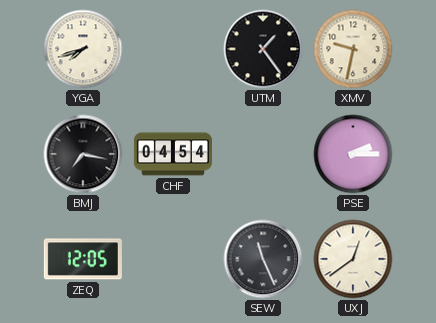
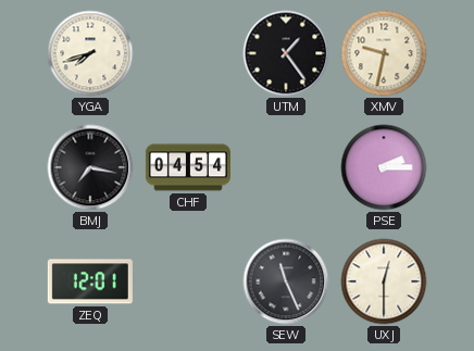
ZEQ: 12:05 -> 12:01 (90, 281)
UXJ: 12:39 -> 12:30 (384, 281)
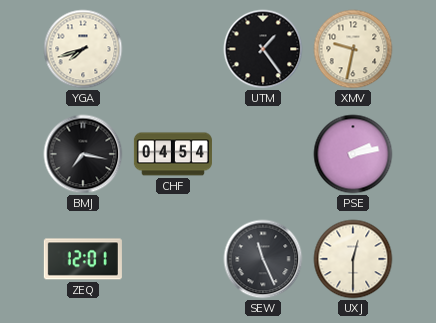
PSE: 2:15 -> 2:13 (353, 154)
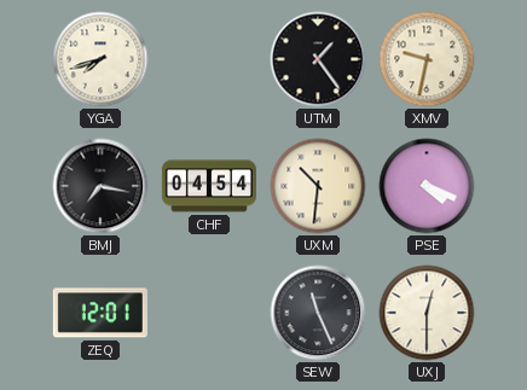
UXM: none -> 10:31 (318, 186)
PSE: 2:13 -> 4:19 (427, 186)
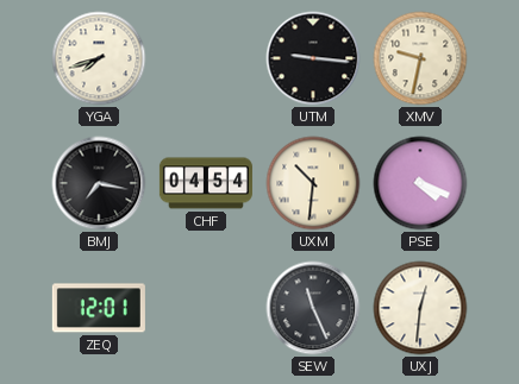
UTM: 1:24 -> 9:16 (313, 58)
UXJ: 12:30 -> 12:31 (420, 308)
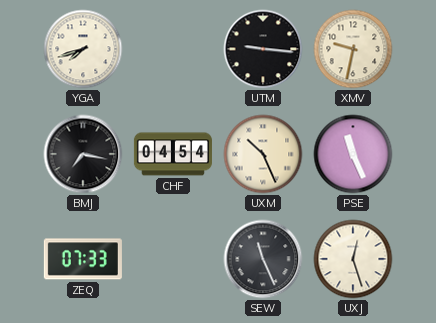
UXM: 10:31 -> 10:26 (263, 154)
PSE: 4:19 -> 11:26 (353, 154)
ZEQ: 12:01 -> 07:33 (83, 259)
UXJ: 12:31 -> 12:27 (353, 259)
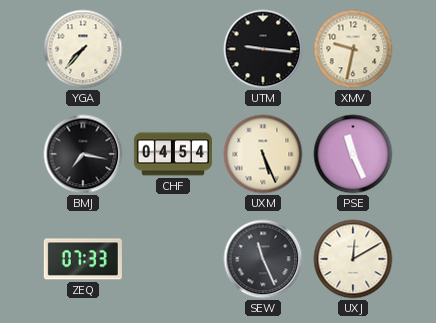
YGA: 7:42 -> 7:37 (83, 49)
UXM: 10:26 -> 5:26 (263, 154)
UXJ: 12:27 -> 12:10 (353, 259)
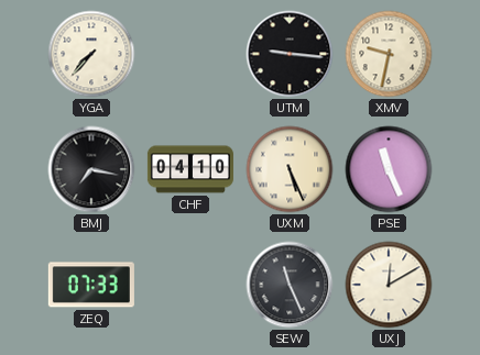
CHF: 04:54 -> 04:10 (190, 169)
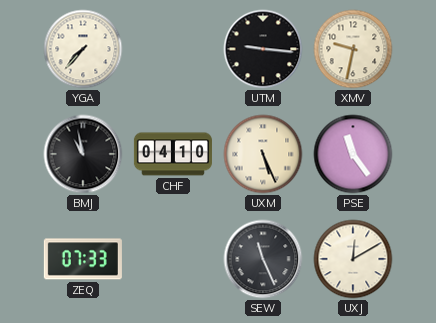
BMJ: 7:17 -> 10:58 (83, 154)
PSE: 11:26 -> 11:24 (353, 154)
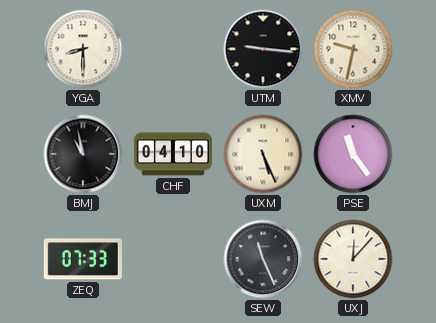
YGA: 7:37 -> 8:30 (83, 49)
UXJ: 12:10 -> 12:07 (353, 259)
